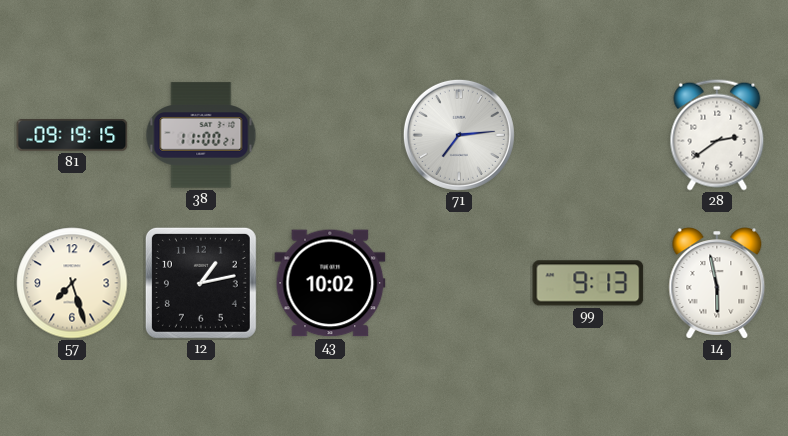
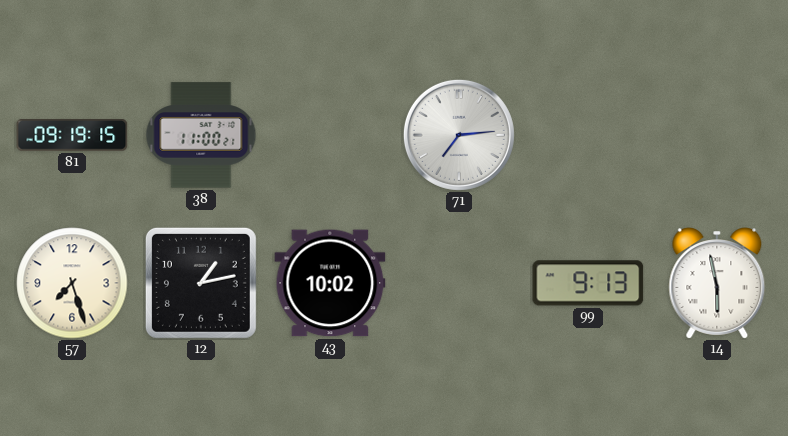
28: 2:39 -> none (717, 135)
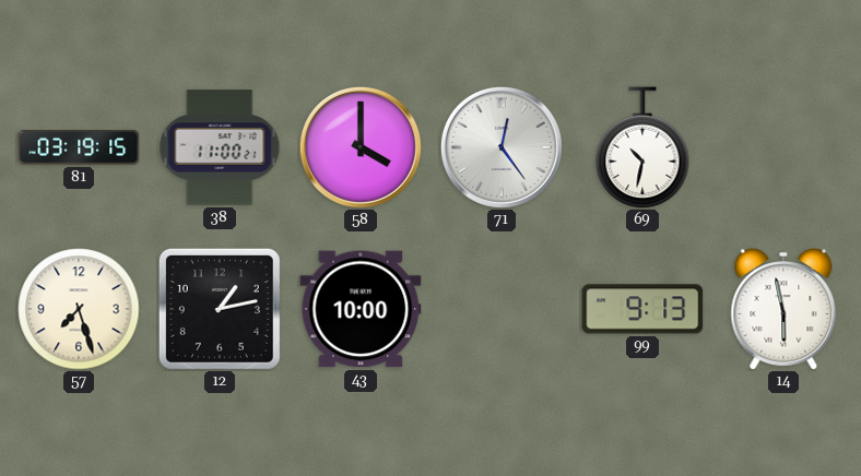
81: 09:19 -> 03:19 (79, 148)
58: none -> 4:00 (361, 147)
71: 7:14 -> 12:24 (502, 147)
69: none -> 10:32 (642, 147)
43: 10:02 -> 10:00 (361, 309)
